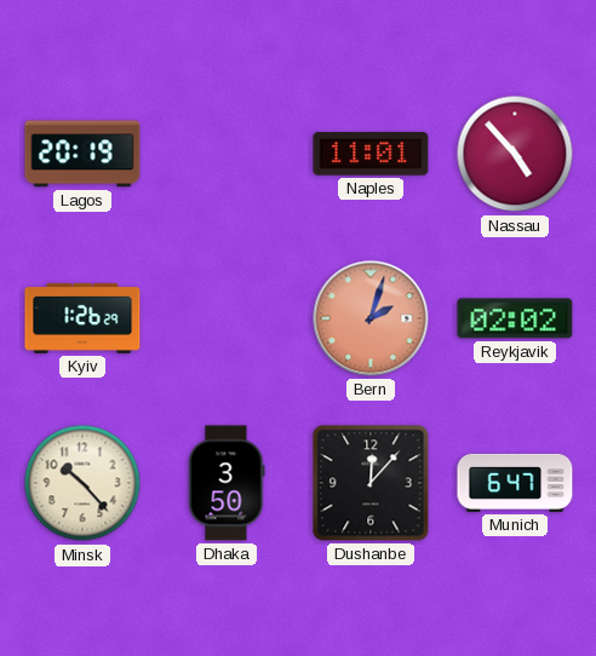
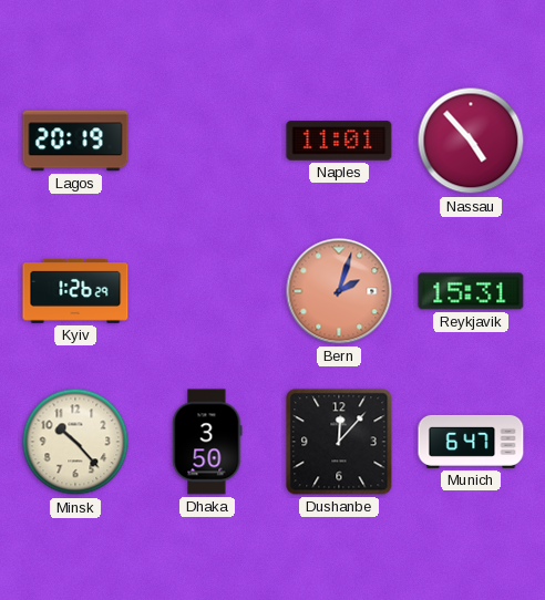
Reykjavik: 02:02 -> 15:31 (471, 291)
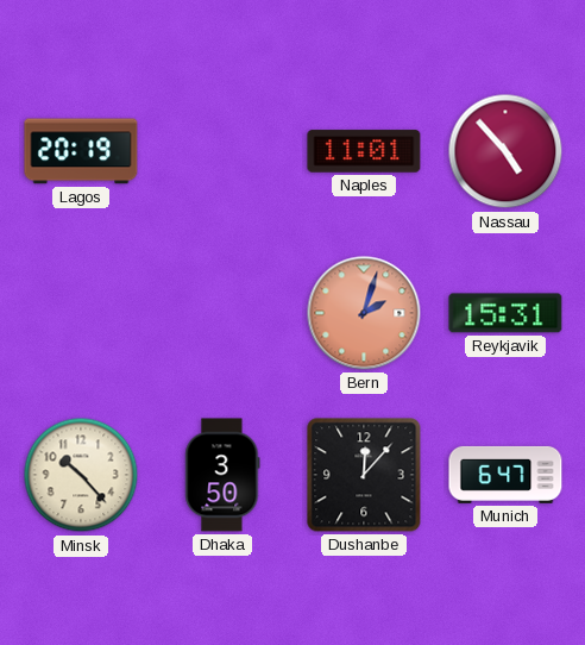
Kyiv: 1:26 -> none (75, 291)
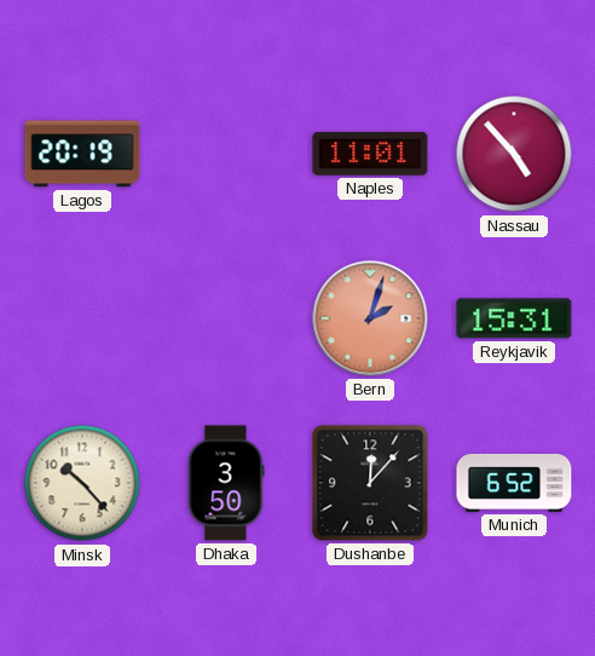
Munich: 6:47 -> 6:52 (514, 483)
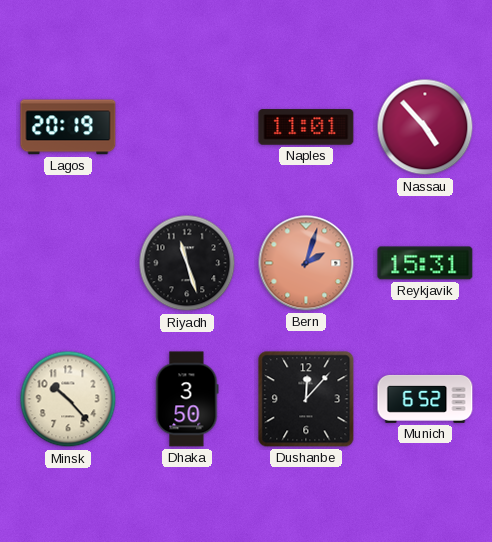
Riyadh: none -> 11:27 (187, 263)
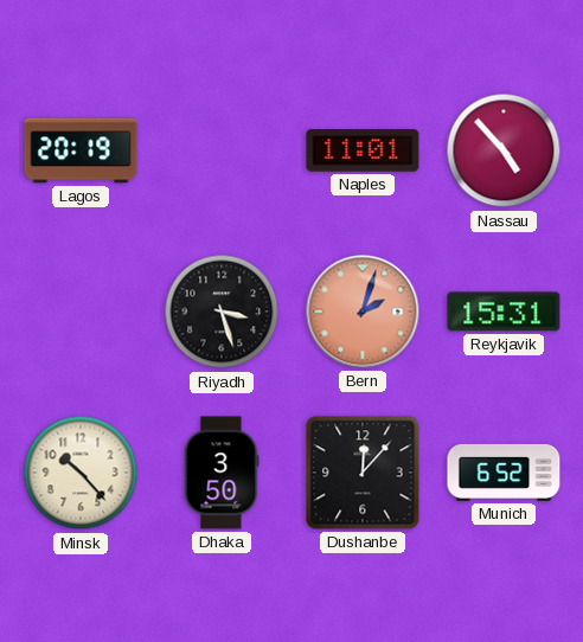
Riyadh: 11:27 -> 3:27 (222, 312)
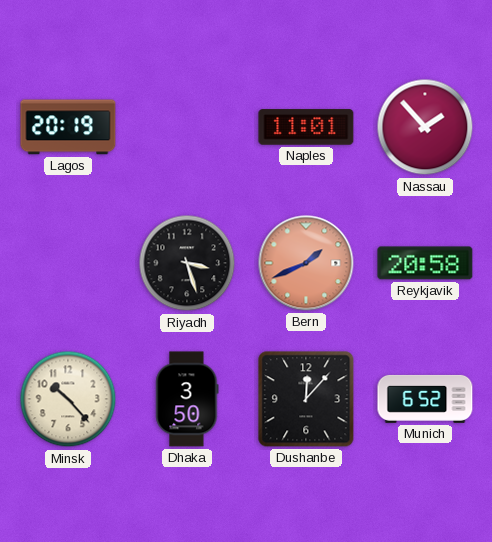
Nassau: 4:53 -> 1:53 (425, 127)
Bern: 2:03 -> 1:41 (306, 263)
Reykjavik: 15:31 -> 20:58 (425, 263)
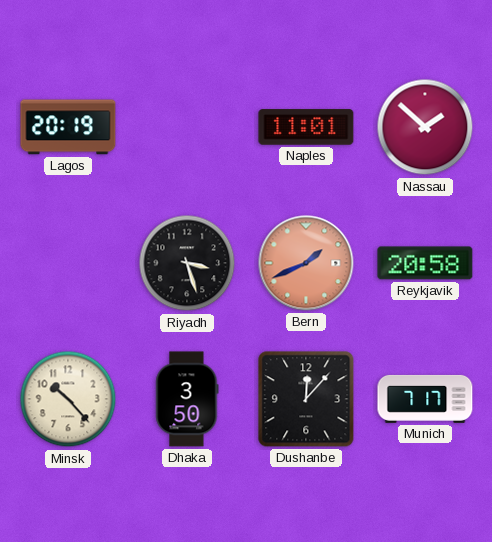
Nassau: 1:53 -> 1:52 (425, 127)
Munich: 6:52 -> 7:17 (425, 399)
